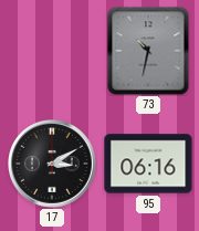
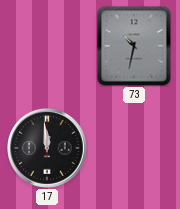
17: 3:10 -> 11:59 (48, 149)
95: 06:16 -> none (148, 164)
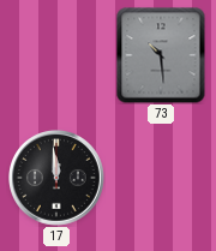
73: 10:32 -> 10:29 (161, 55)
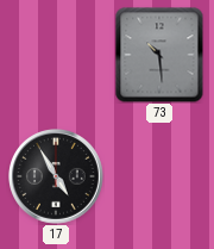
17: 11:59 -> 4:55 (57, 178)
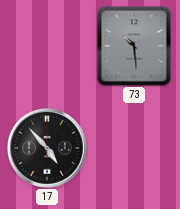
17: 4:55 -> 4:53 (48, 149)
